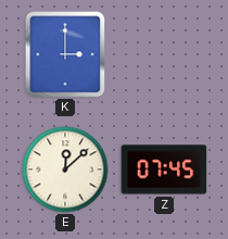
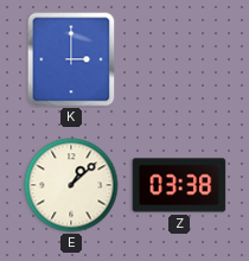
E: 12:08 -> 1:08 (71, 185)
Z: 07:45 -> 03:38 (179, 185)
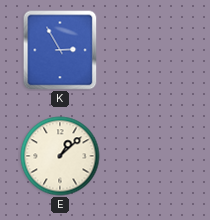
K: 3:00 -> 2:55 (60, 50)
Z: 03:38 -> none (179, 185)
